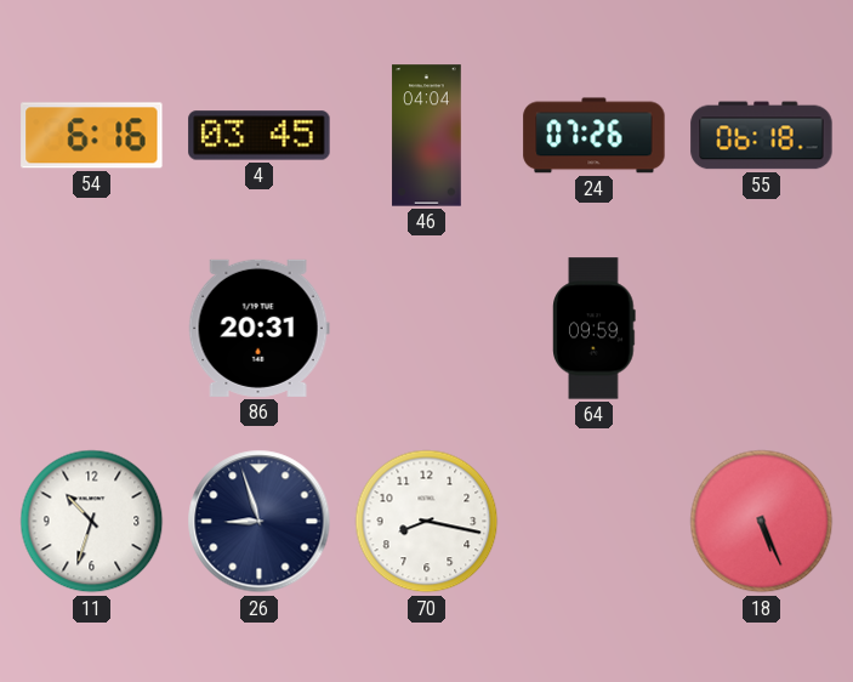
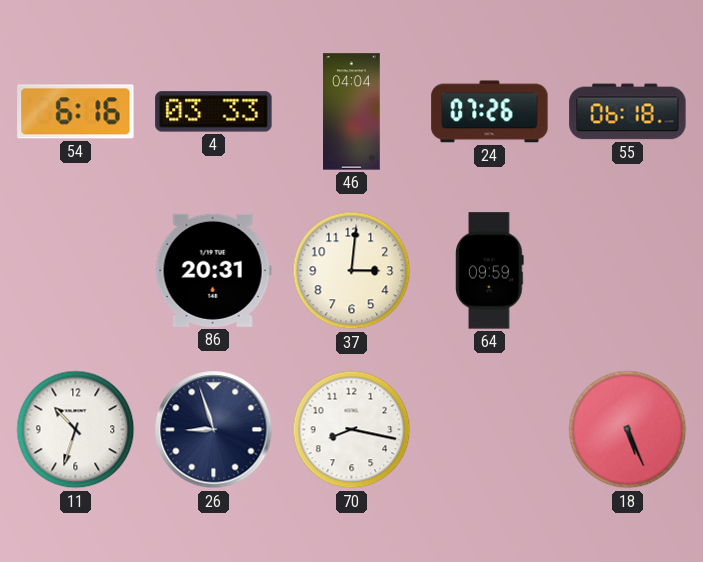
4: 03:45 -> 03:33 (214, 112)
37: none -> 3:01 (352, 271)
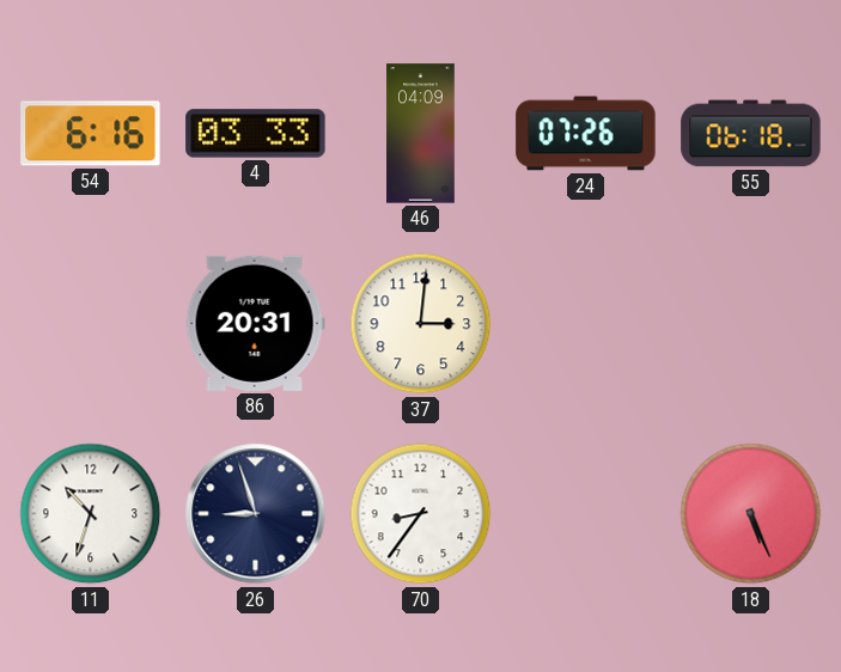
46: 04:04 -> 04:09 (421, 134)
64: 09:59 -> none (490, 271)
70: 8:17 -> 8:36 (421, 514)
